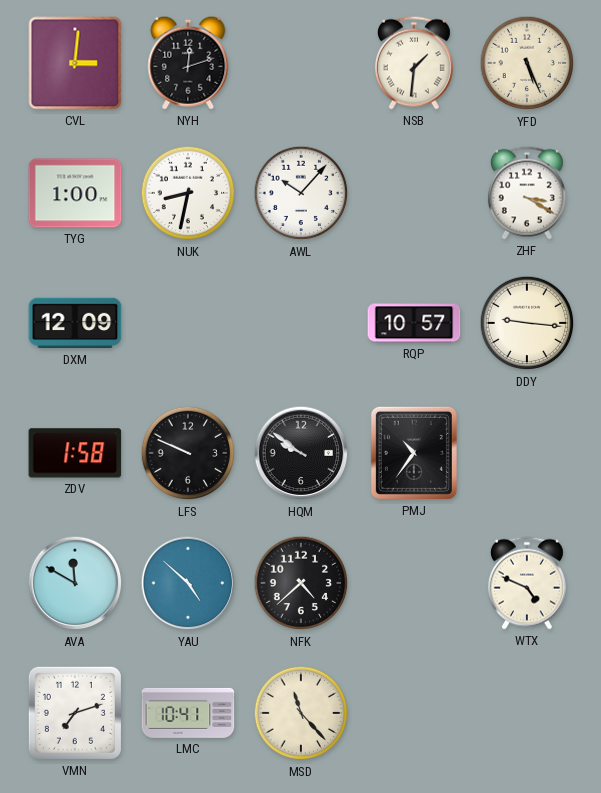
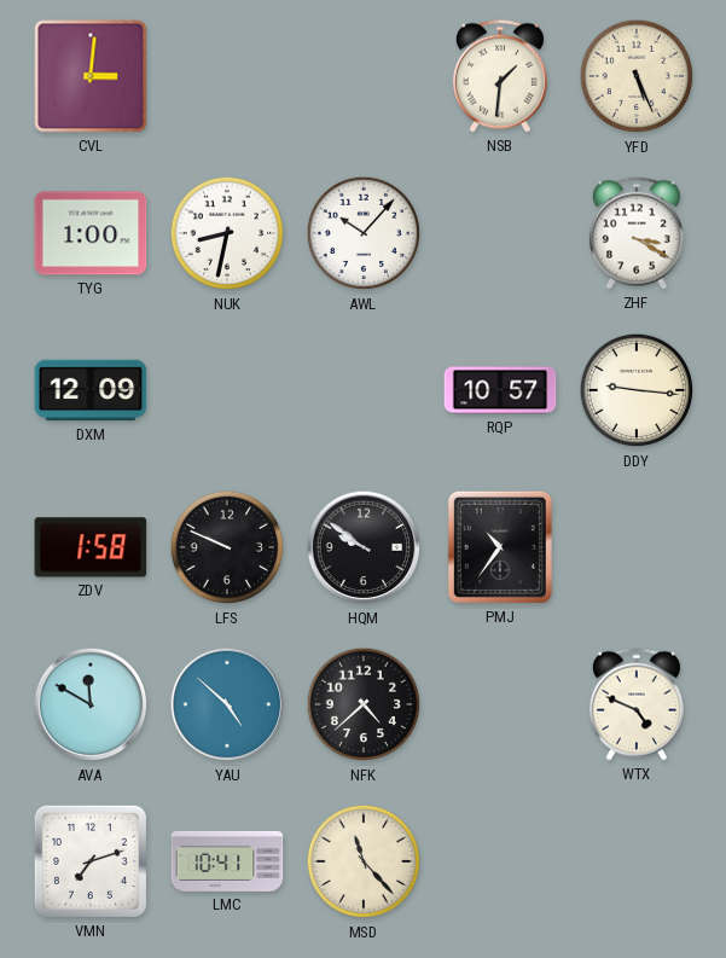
NYH: 12:12 -> none (188, 63)
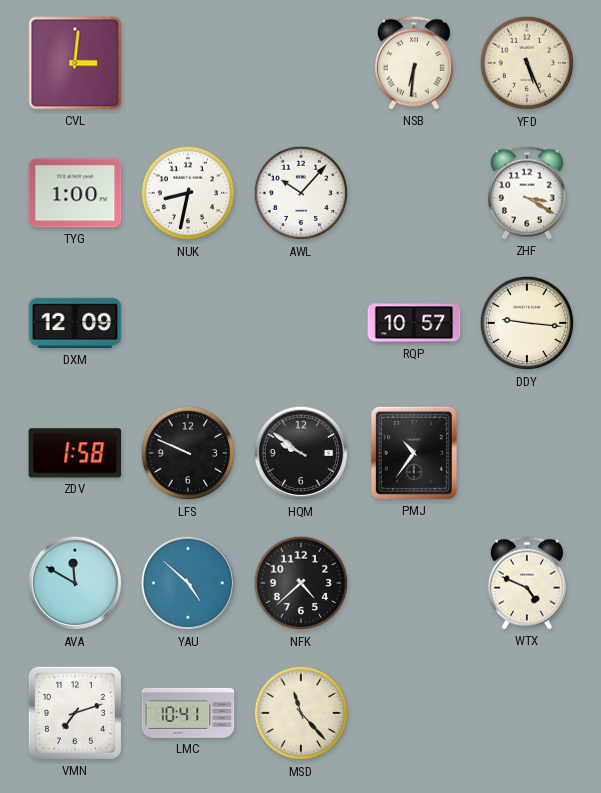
NSB: 1:31 -> 6:31 (414, 63)
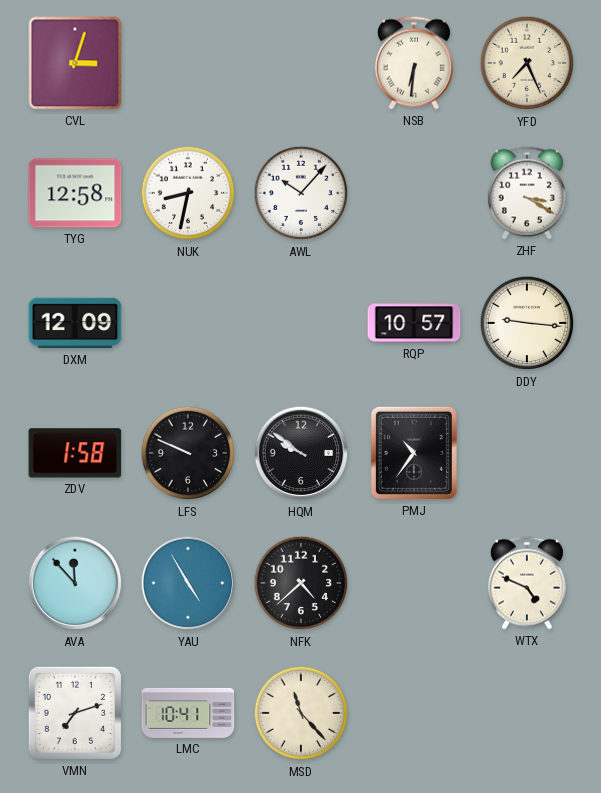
CVL: 3:01 -> 3:03 (75, 63)
YFD: 5:26 -> 7:26 (527, 63)
TYG: 1:00 -> 12:58 (75, 193)
AVA: 11:50 -> 11:53 (75, 583)
YAU: 4:52 -> 4:55 (188, 583)
